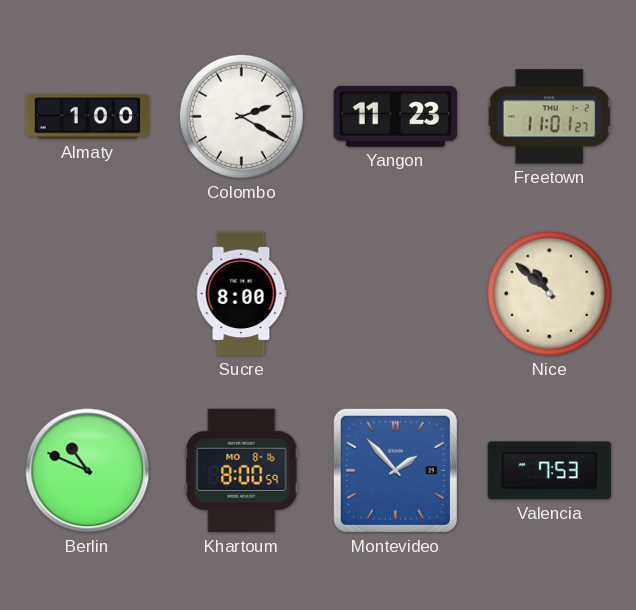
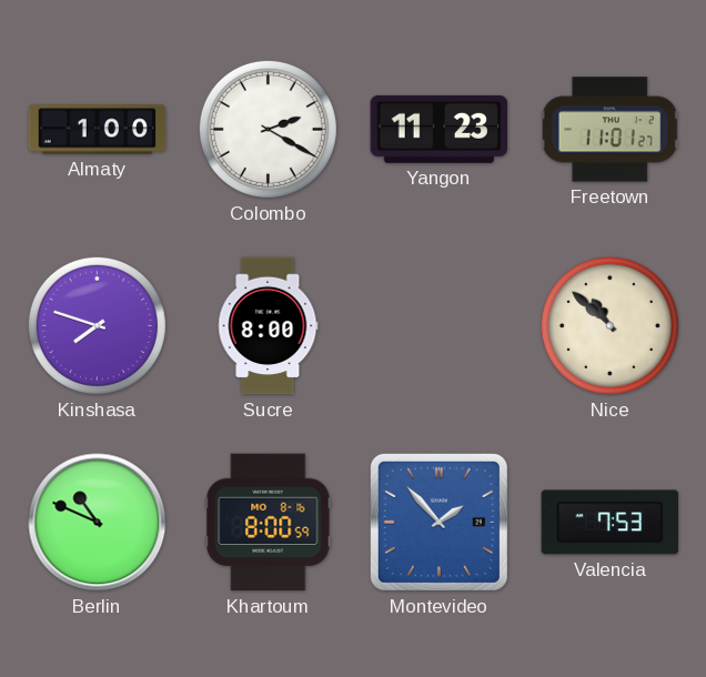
Kinshasa: none -> 7:48 (97, 325)
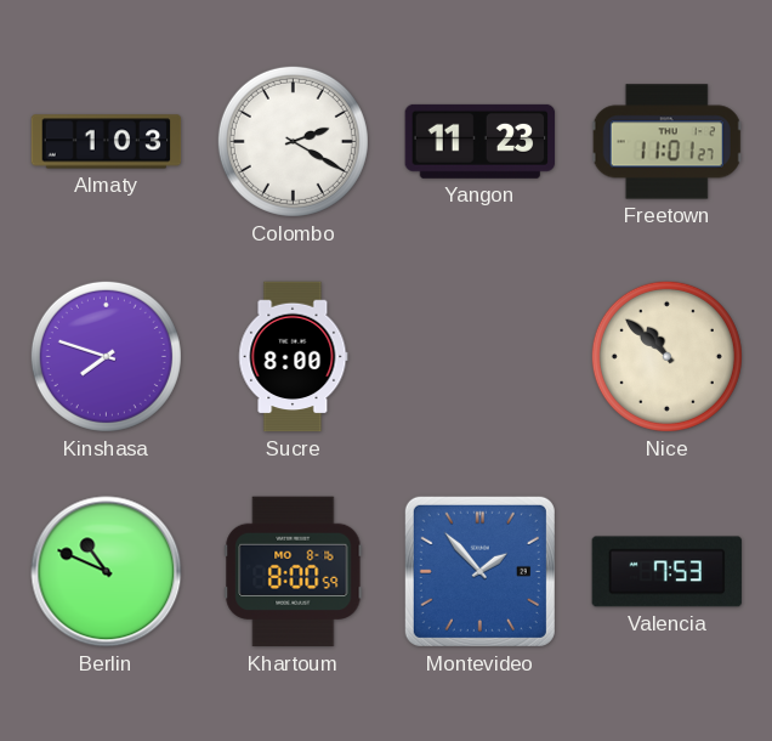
Almaty: 1:00 -> 1:03 (107, 142)
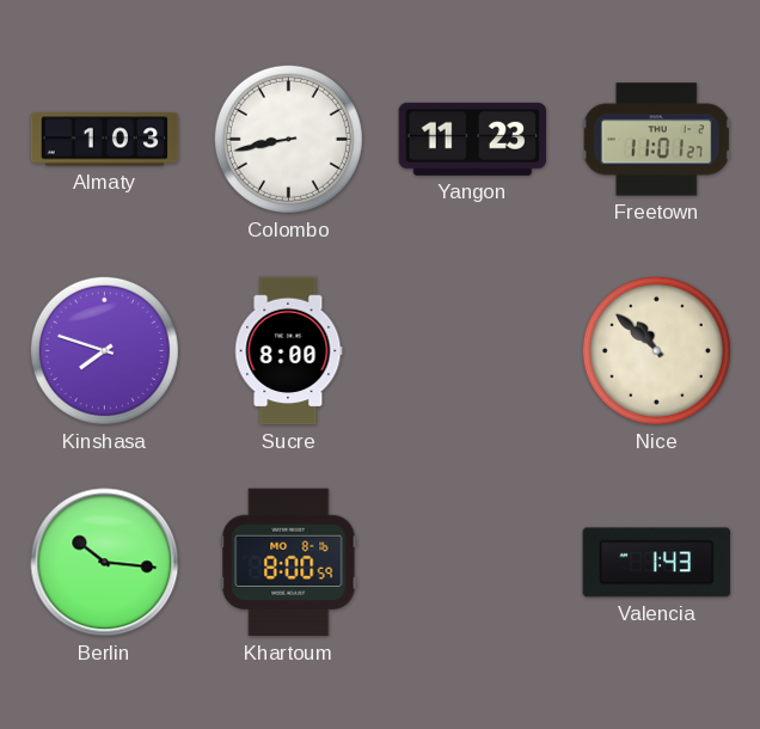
Colombo: 2:20 -> 8:43 (288, 139)
Berlin: 10:49 -> 10:16 (105, 563)
Montevideo: 1:53 -> none (479, 571)
Valencia: 7:53 -> 1:43 (657, 563)
